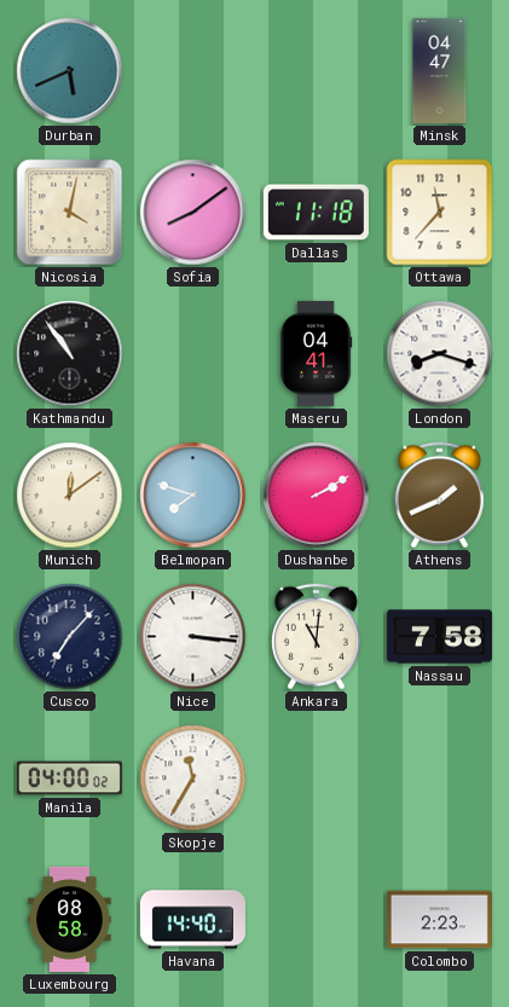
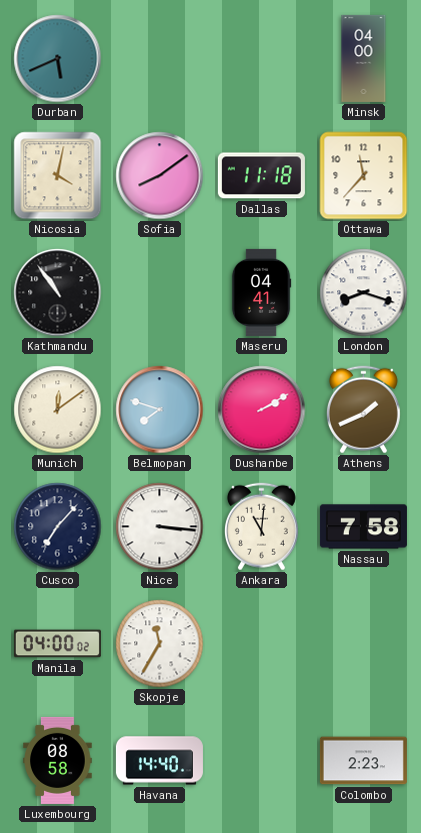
Minsk: 04:47 -> 04:00 (364, 58)
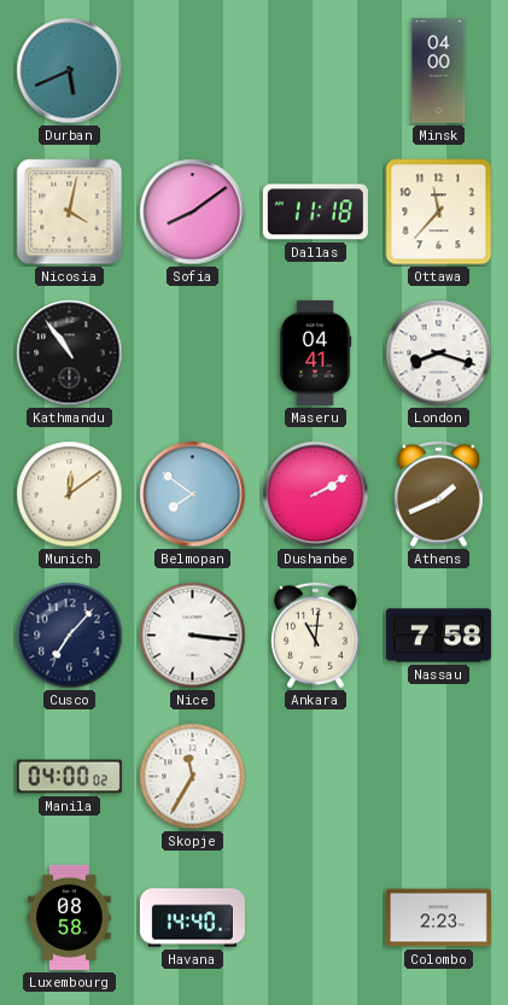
Belmopan: 7:48 -> 7:51 (193, 495)
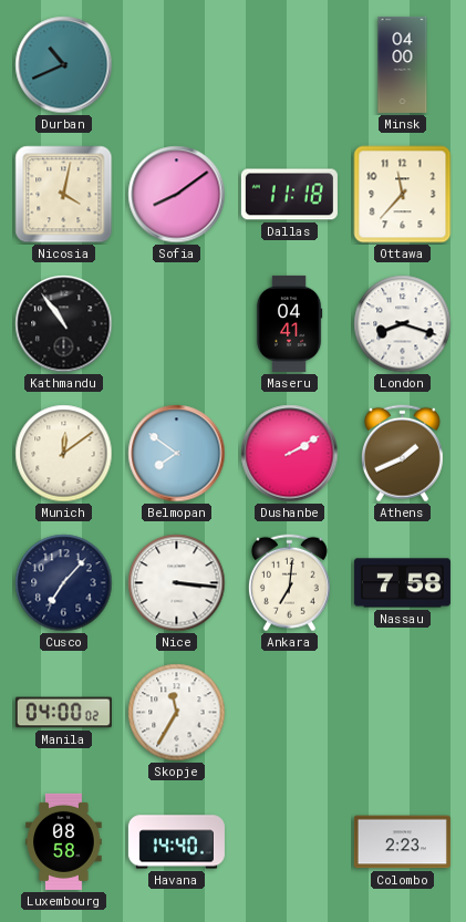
Durban: 5:41 -> 10:41 (64, 65)
Ankara: 11:01 -> 7:01 (289, 583)
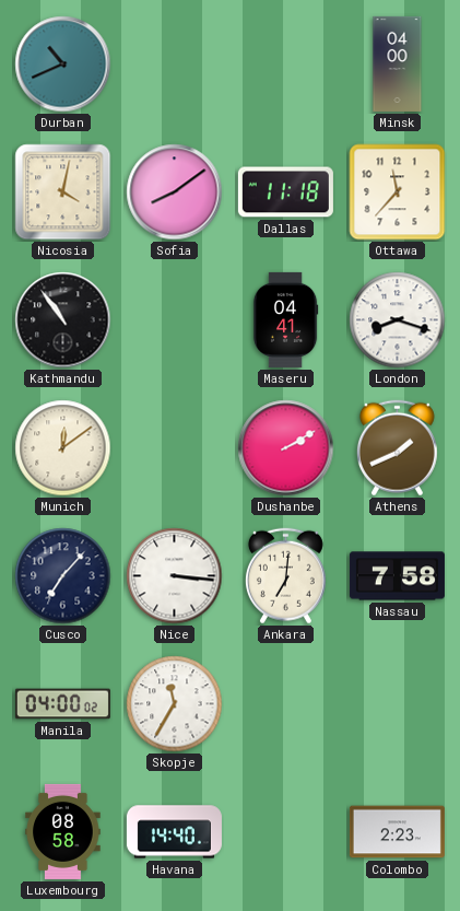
Belmopan: 7:51 -> none (177, 454)
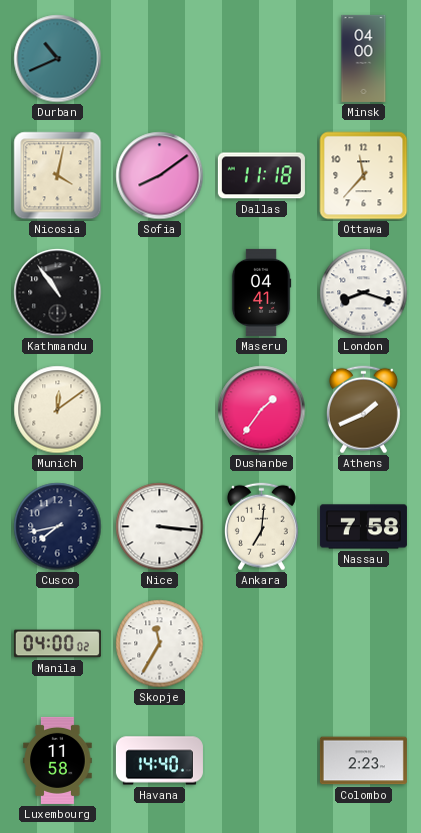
Dushanbe: 2:10 -> 1:36 (262, 410)
Cusco: 7:07 -> 7:43 (58, 527)
Luxembourg: 08:58 -> 11:58 (58, 760)
